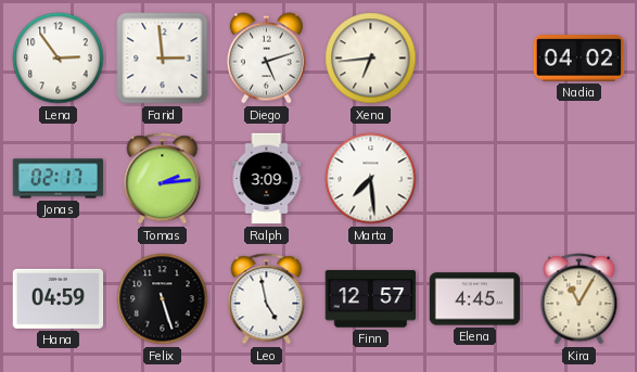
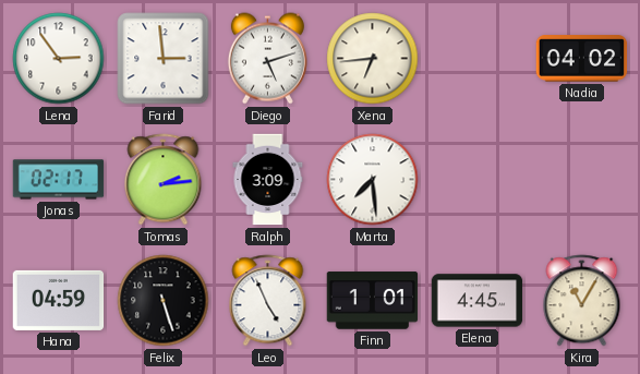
Leo: 4:58 -> 4:56 (268, 301)
Finn: 12:57 -> 1:01 (373, 301)
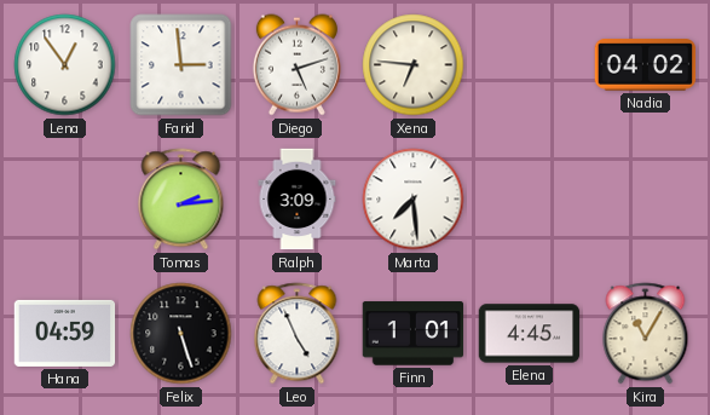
Lena: 2:54 -> 12:54 (65, 65)
Xena: 6:44 -> 6:46 (414, 65)
Jonas: 02:17 -> none (59, 180)
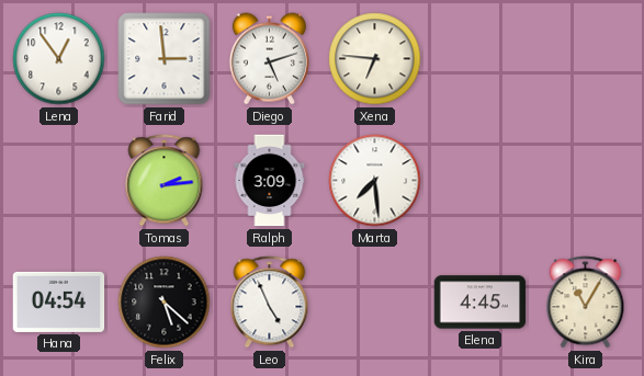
Nadia: 04:02 -> none (646, 65)
Hana: 04:59 -> 04:54 (59, 301)
Felix: 5:27 -> 5:22 (165, 303)
Finn: 1:01 -> none (414, 334)
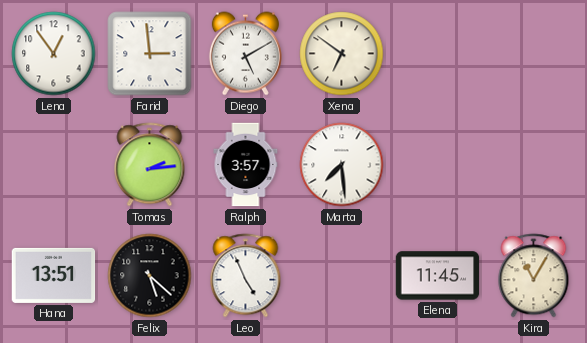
Diego: 5:12 -> 5:10 (245, 54)
Xena: 6:46 -> 6:51 (342, 54)
Ralph: 3:09 -> 3:57 (246, 165)
Hana: 04:54 -> 13:51 (54, 275)
Elena: 4:45 -> 11:45 (438, 276)
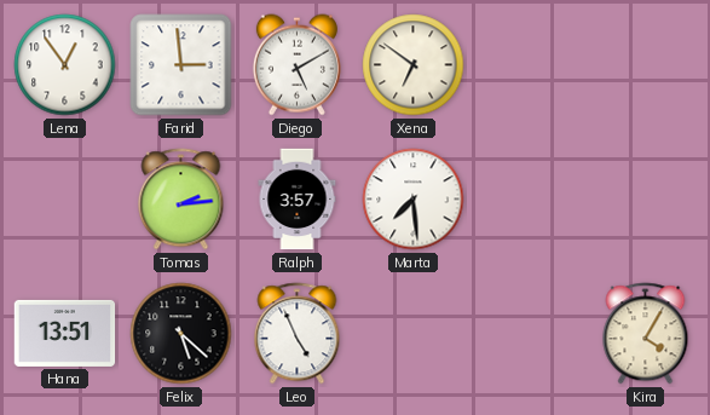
Elena: 11:45 -> none (438, 276)
Kira: 11:05 -> 4:05 (646, 334)
